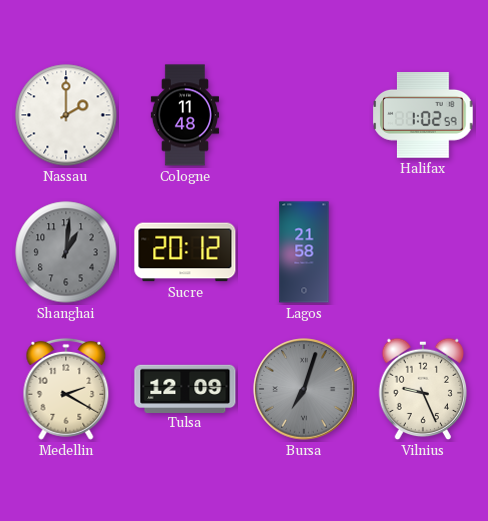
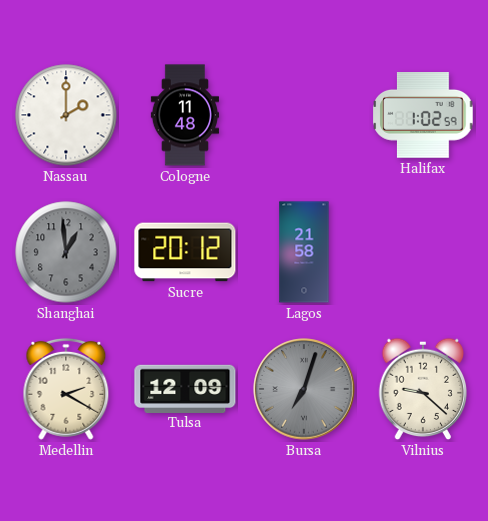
Shanghai: 1:01 -> 12:59 (66, 252)
Vilnius: 9:26 -> 9:22 (422, 389)
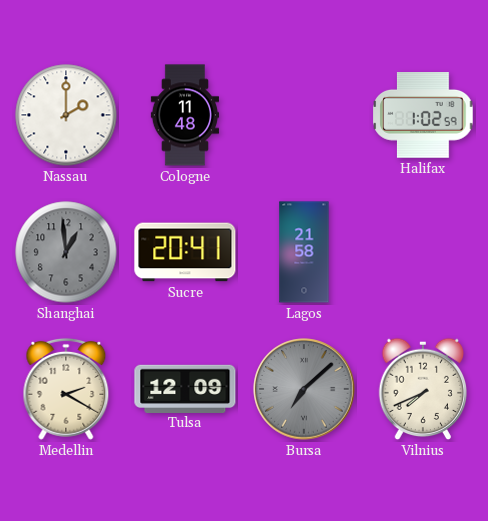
Sucre: 20:12 -> 20:41 (185, 252)
Bursa: 7:03 -> 7:08 (304, 389)
Vilnius: 9:22 -> 7:41 (422, 389)
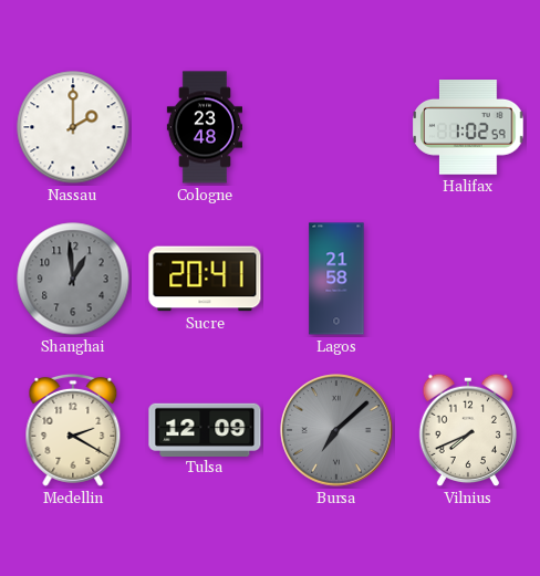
Cologne: 11:48 -> 23:48 (204, 127)
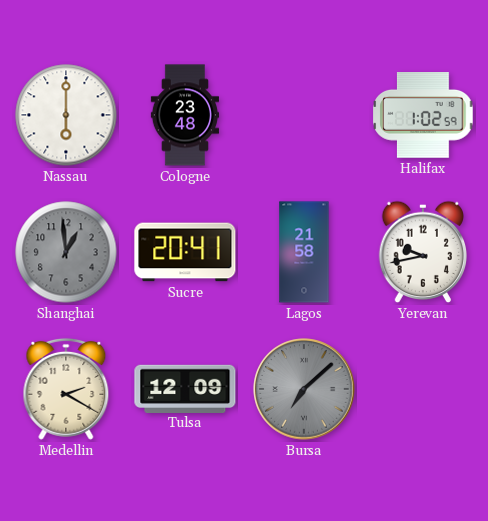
Nassau: 2:00 -> 6:00 (66, 115)
Yerevan: none -> 9:43 (422, 252)
Vilnius: 7:41 -> none (467, 430)
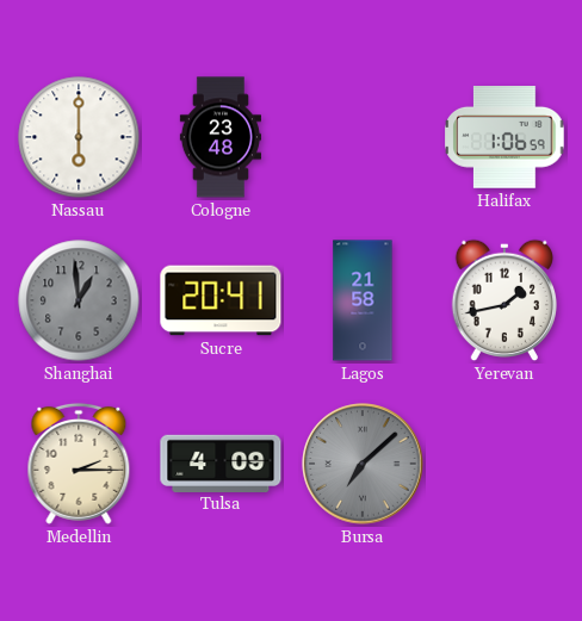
Halifax: 1:02 -> 1:06 (504, 138)
Yerevan: 9:43 -> 1:43 (503, 300)
Medellin: 2:20 -> 2:15 (79, 464)
Tulsa: 12:09 -> 4:09 (221, 462)
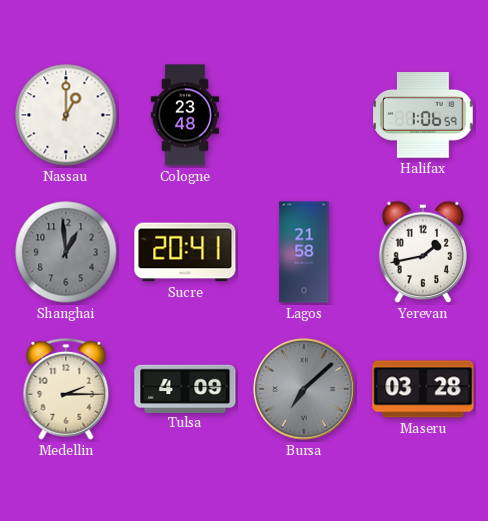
Nassau: 6:00 -> 1:00 (66, 115)
Maseru: none -> 03:28 (423, 389)
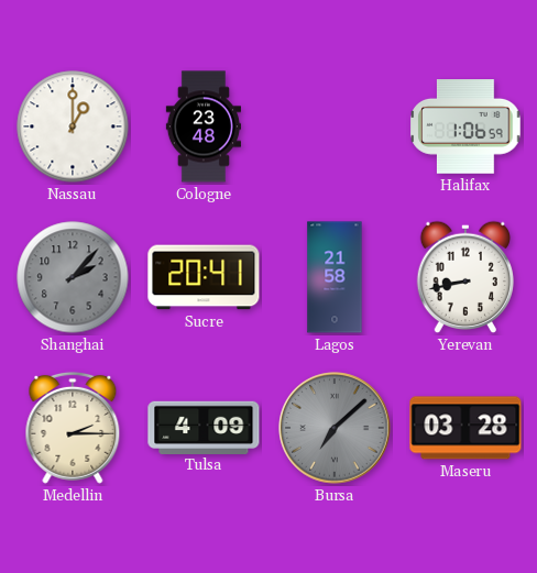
Shanghai: 12:59 -> 2:07 (73, 277)
Yerevan: 1:43 -> 8:43 (464, 277)
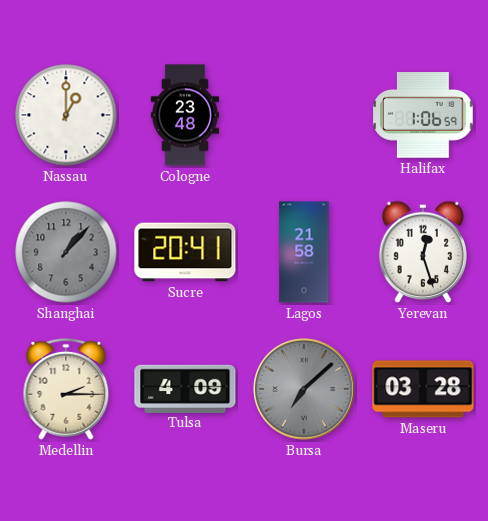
Shanghai: 2:07 -> 1:07 (66, 252)
Yerevan: 8:43 -> 12:27 (422, 252)
